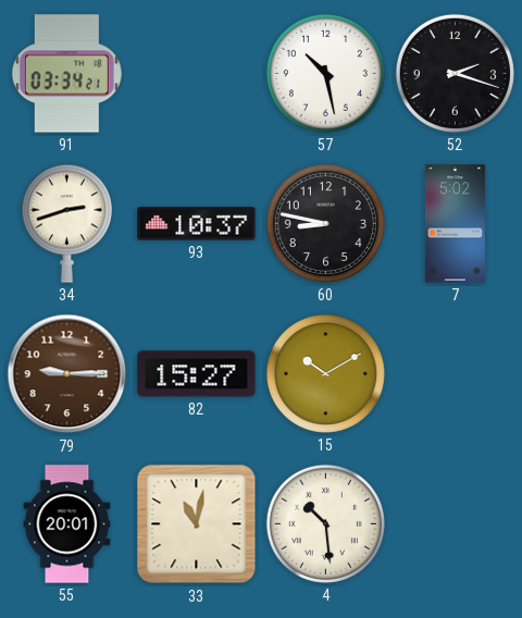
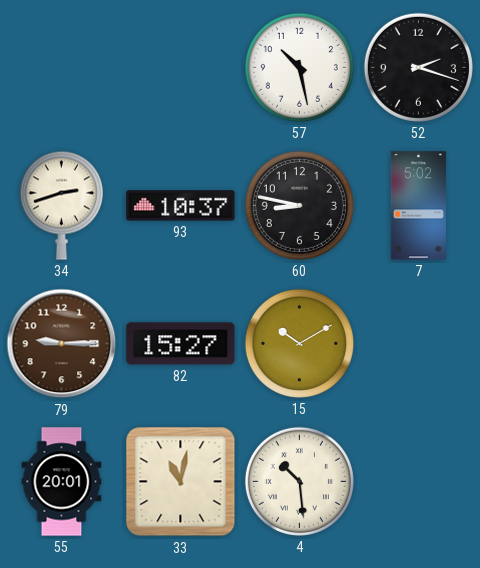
91: 03:34 -> none (66, 74)
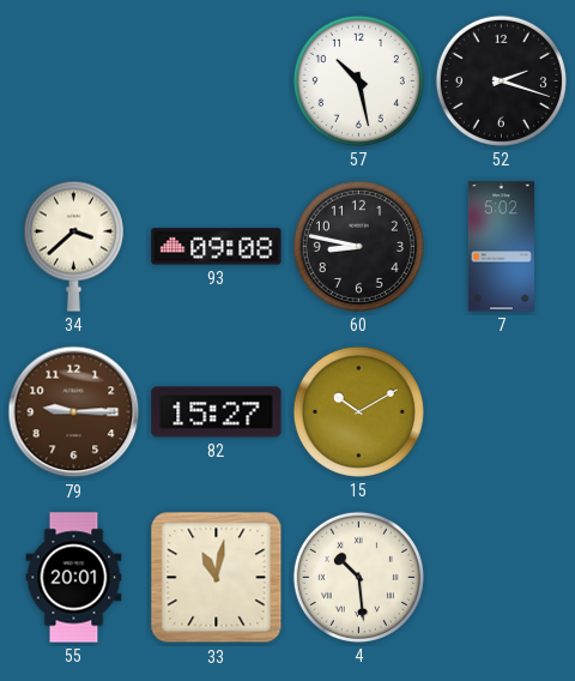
34: 2:42 -> 3:38 (73, 246)
93: 10:37 -> 09:08 (217, 247)
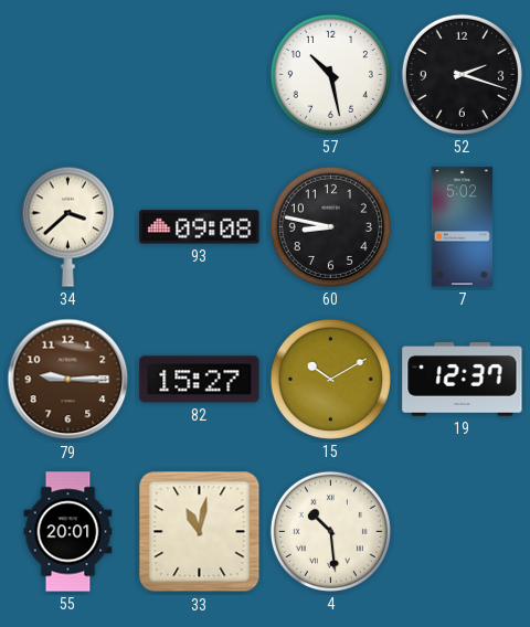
19: none -> 12:37 (463, 380)
